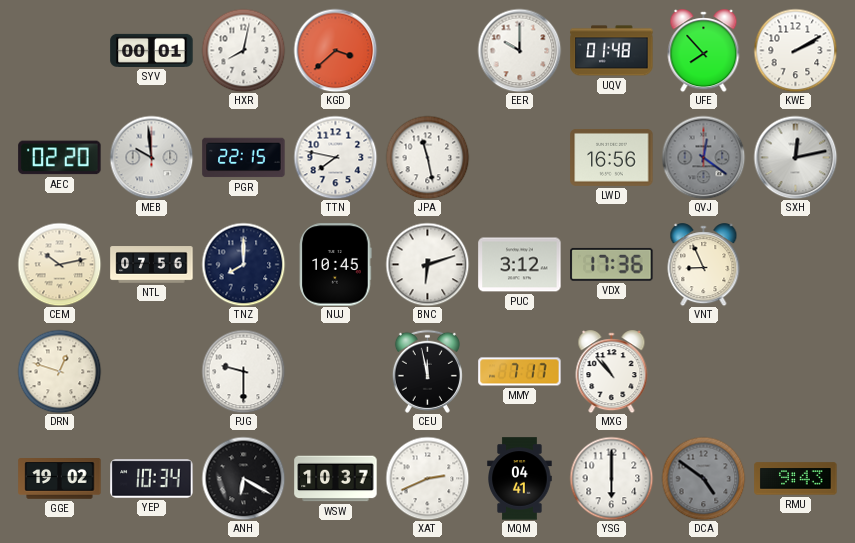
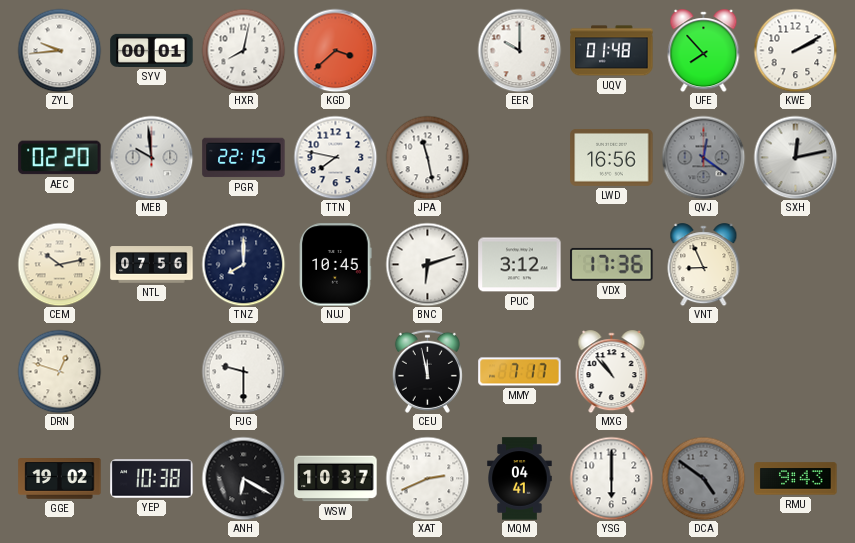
ZYL: none -> 9:44 (59, 50)
YEP: 10:34 -> 10:38 (152, 479)
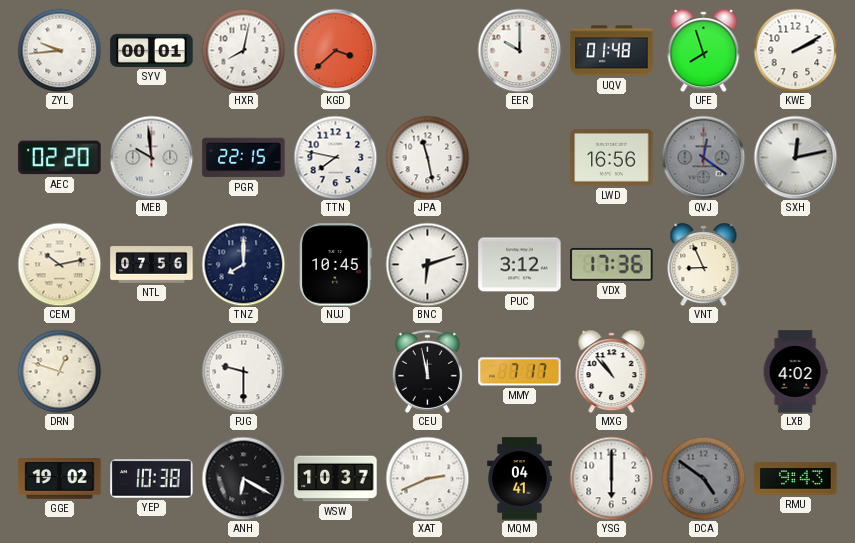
UFE: 7:53 -> 7:57 (704, 51)
LXB: none -> 4:02 (795, 372)
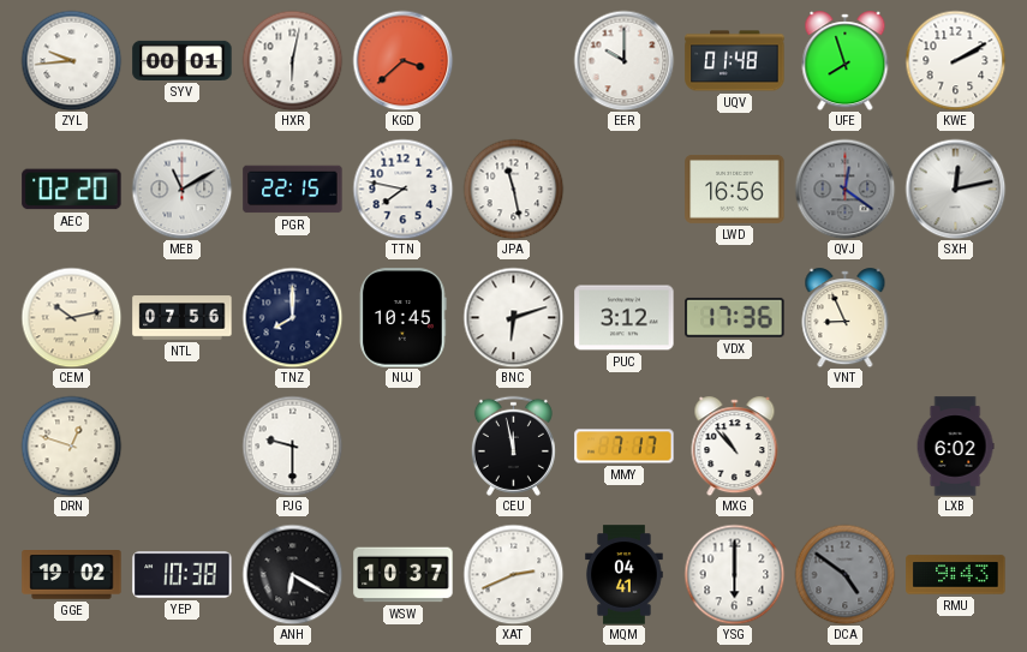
HXR: 8:02 -> 6:02 (292, 60)
MEB: 9:59 -> 11:10 (181, 189)
LXB: 4:02 -> 6:02 (955, 447)
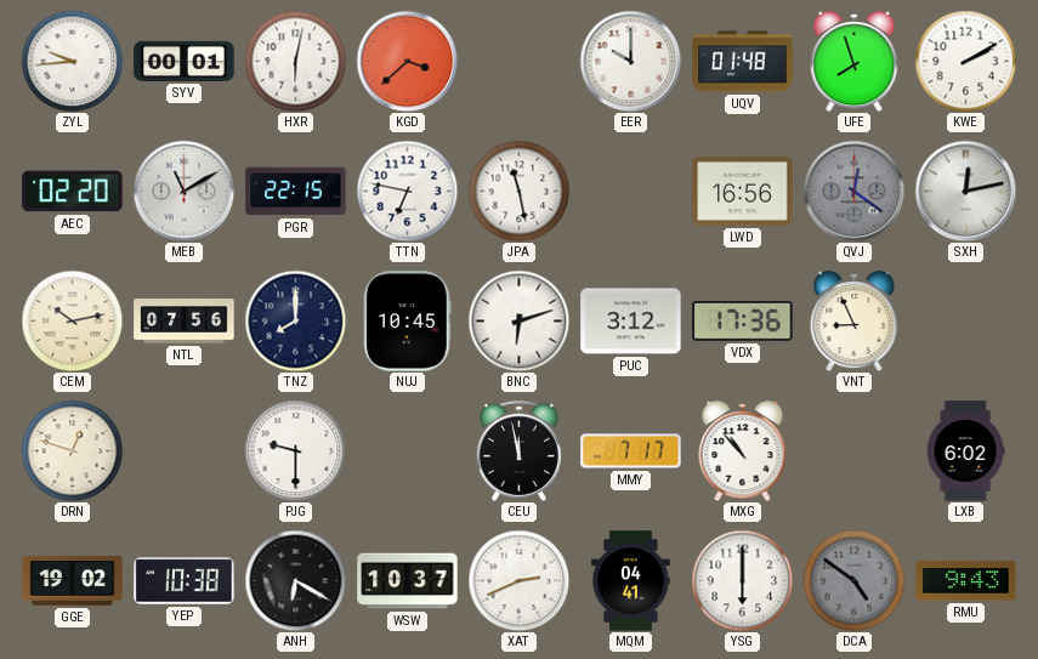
TTN: 7:47 -> 6:47 (407, 191)
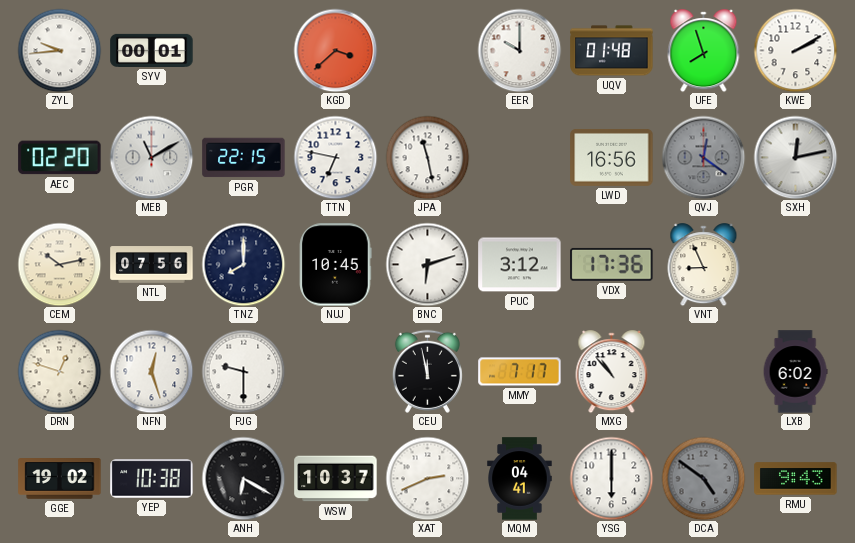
HXR: 6:02 -> none (295, 61)
NFN: none -> 12:27 (151, 371)
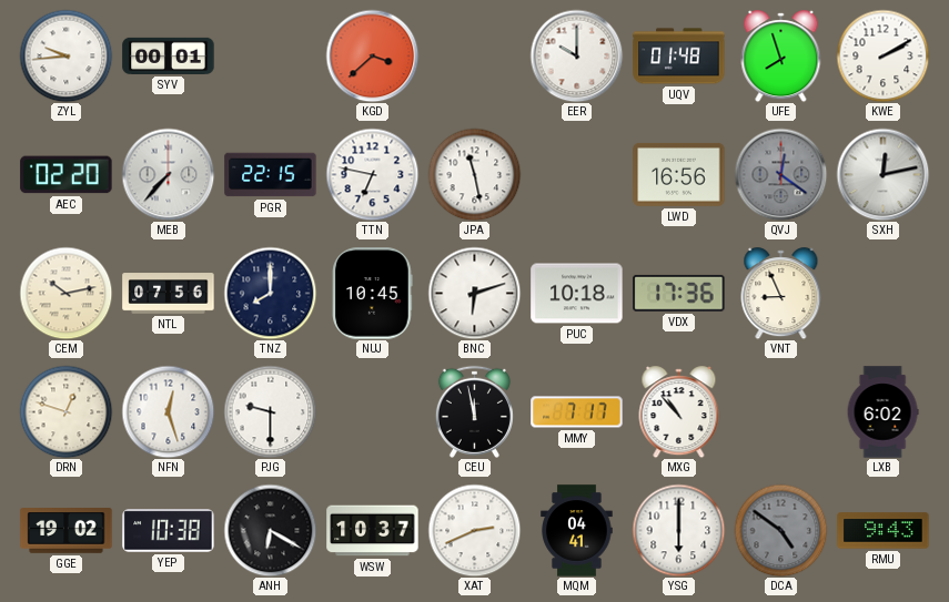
MEB: 11:10 -> 7:37 (168, 174)
PUC: 3:12 -> 10:18 (577, 294)
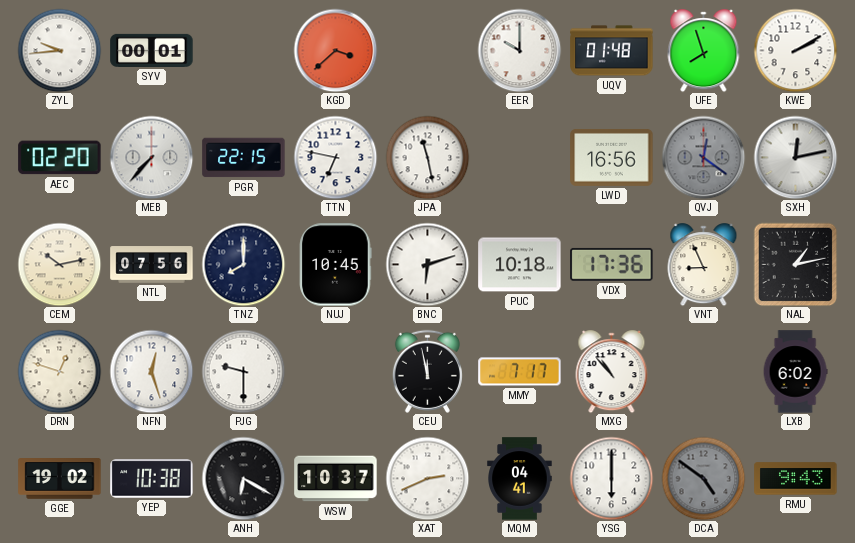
NAL: none -> 1:13 (795, 264)
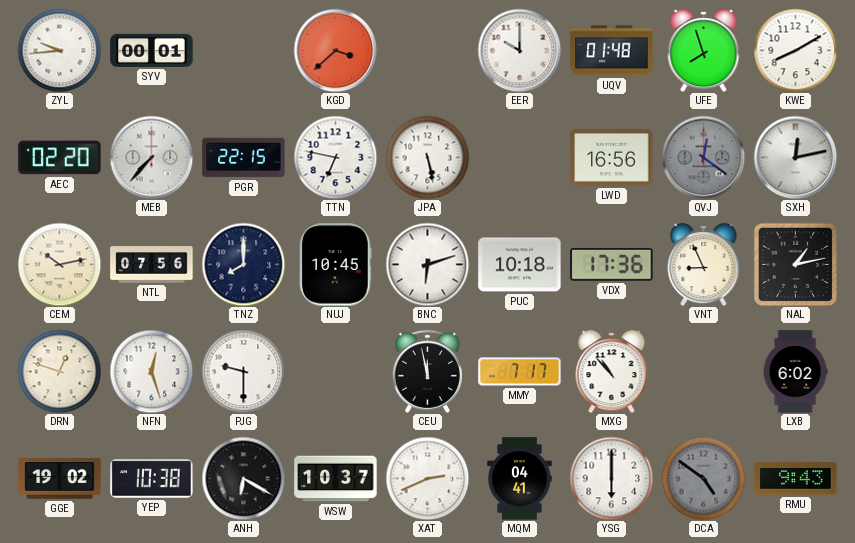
KWE: 2:10 -> 8:10 (795, 50)
JPA: 11:28 -> 5:28 (427, 157)
